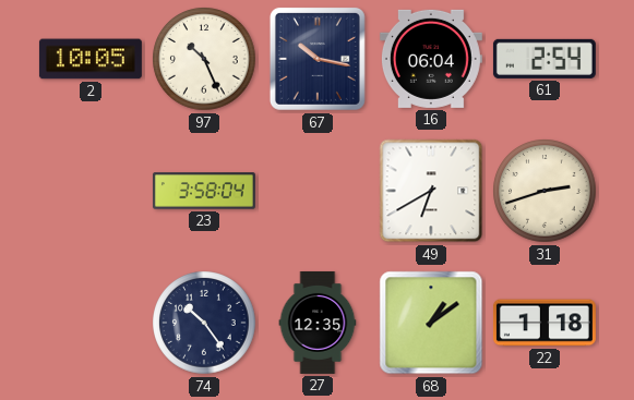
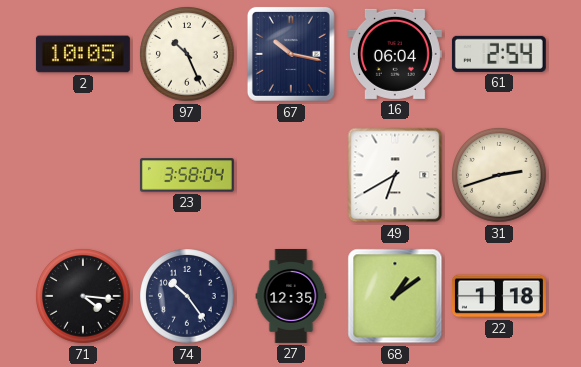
71: none -> 4:16 (83, 296)
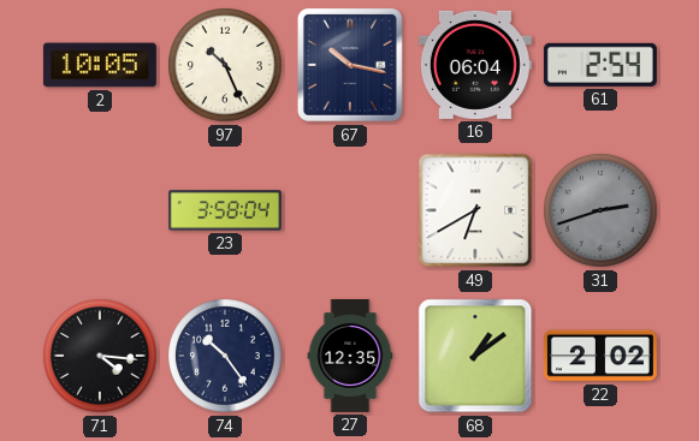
31 dial: cream -> grey (600, 210)
22: 1:18 -> 2:02 (600, 356)
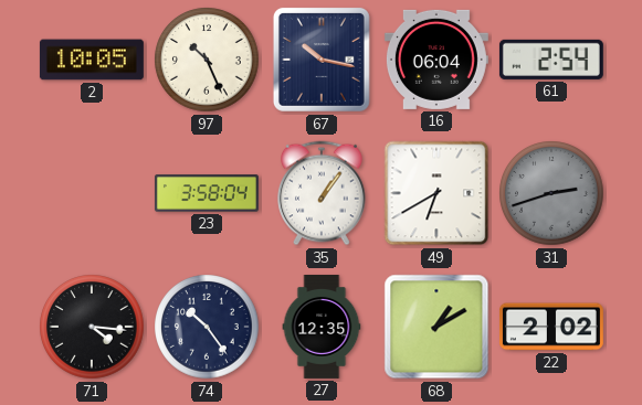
35: none -> 1:06 (322, 193)
68: 1:09 -> 1:10 (436, 327)
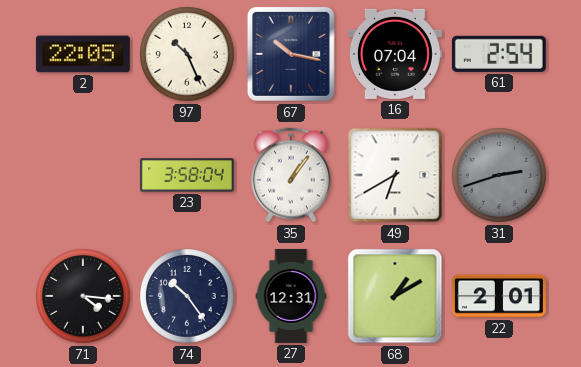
2: 10:05 -> 22:05 (83, 54)
16: 06:04 -> 07:04 (395, 54)
27: 12:35 -> 12:31 (291, 296)
22: 2:02 -> 2:01 (499, 296)
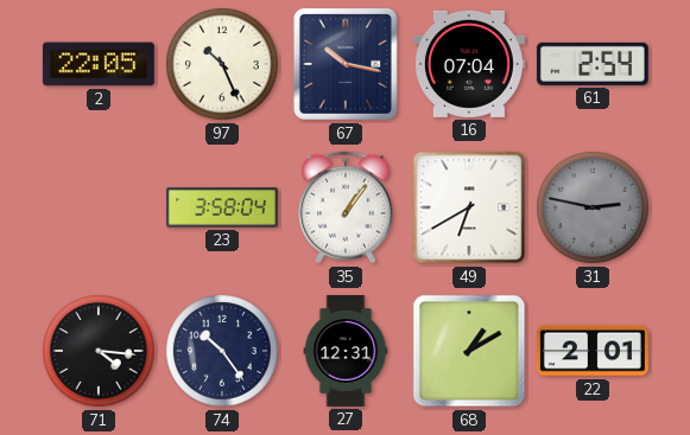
31: 2:42 -> 2:47 (593, 207)
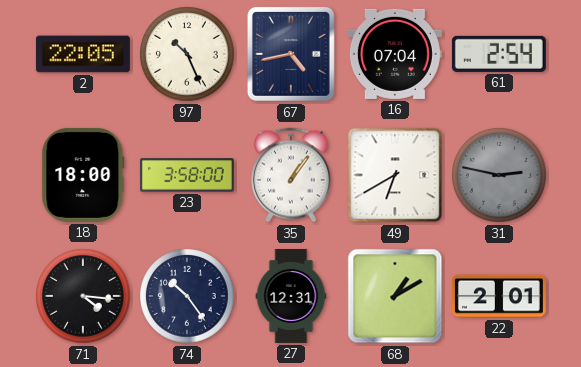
67: 10:17 -> 4:43 (291, 54)
18: none -> 18:00 (83, 175)
23: 3:58:04 -> 3:58:00 (187, 175)
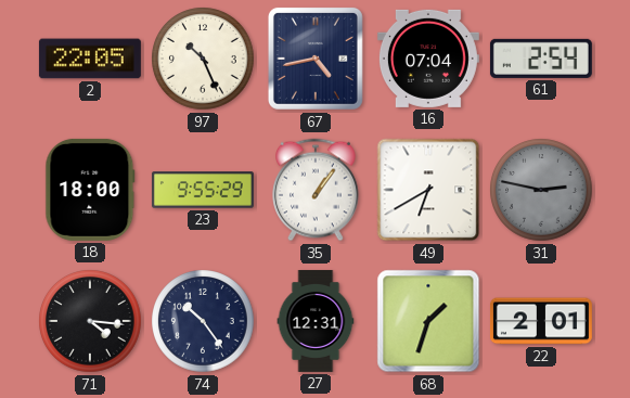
23: 3:58 -> 9:55 (203, 190)
68: 1:10 -> 1:33 (428, 321)
